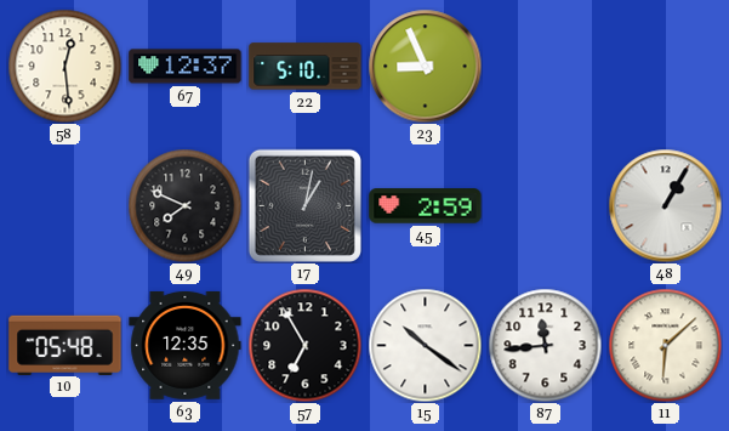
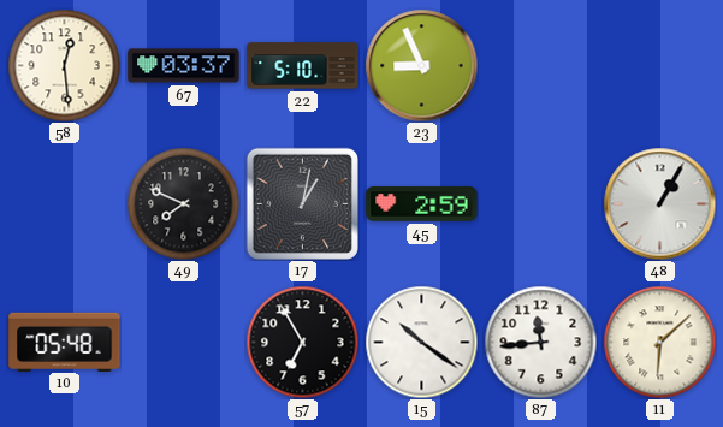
67: 12:37 -> 03:37 (184, 66)
63: 12:35 -> none (186, 345)
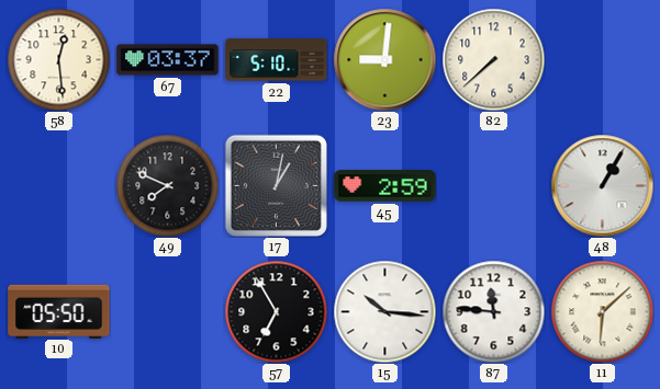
23: 8:56 -> 9:01 (384, 59)
82: none -> 7:38 (493, 59)
10: 05:48 -> 05:50 (59, 311)
15: 10:21 -> 10:16 (384, 311)
87: 11:44 -> 11:46 (493, 311)
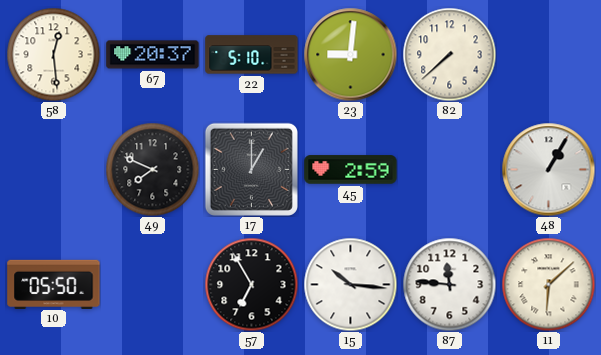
67: 03:37 -> 20:37 (153, 55)
17: 1:02 -> 1:00 (251, 169)
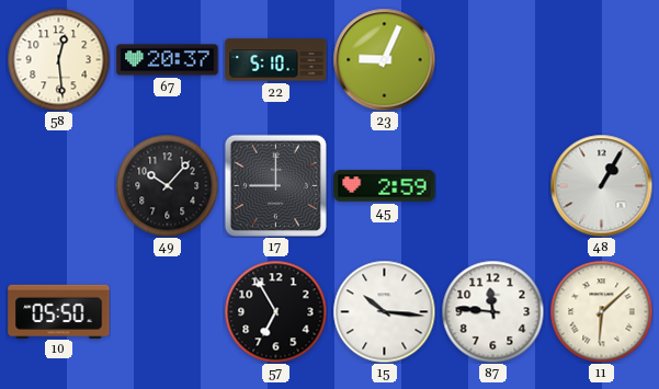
23: 9:01 -> 9:04 (384, 59)
82: 7:38 -> none (449, 54)
49: 7:49 -> 10:07 (167, 185)
17: 1:00 -> 9:00 (275, 185)
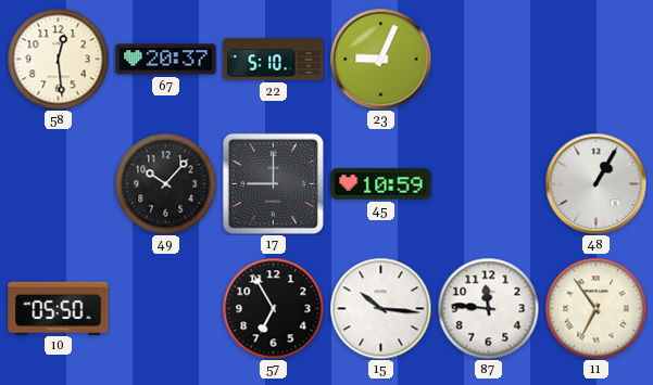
45: 2:59 -> 10:59 (381, 184)
11: 6:08 -> 6:54 (595, 308)
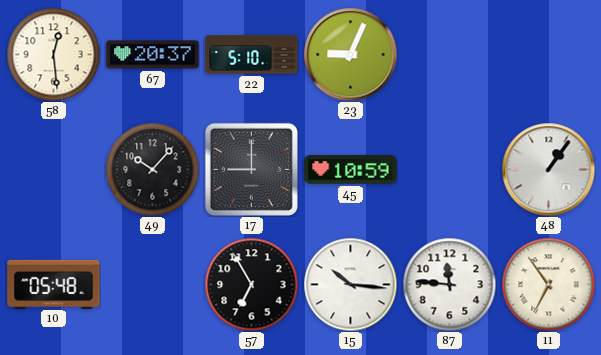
48: 1:05 -> 1:06 (548, 169)
10: 05:50 -> 05:48 (54, 284)
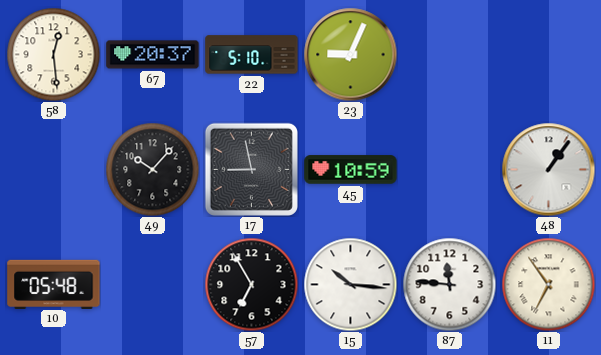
17: 9:00 -> 8:58 (251, 169)
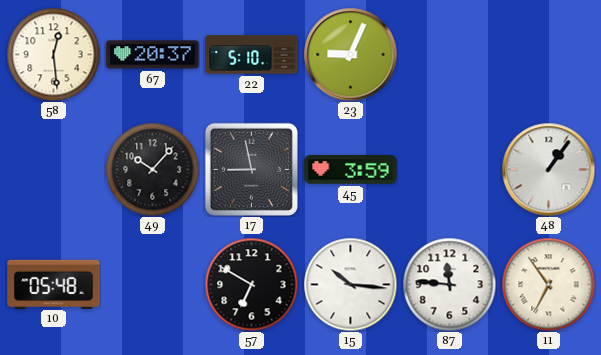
45: 10:59 -> 3:59 (351, 170)
57: 6:55 -> 6:50 (251, 284)
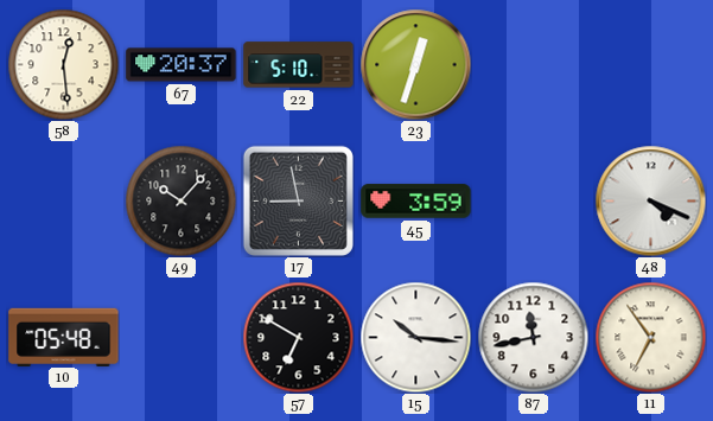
23: 9:04 -> 12:33 (415, 64)
48: 1:06 -> 4:19 (650, 200)
87: 11:46 -> 11:43 (533, 337)
